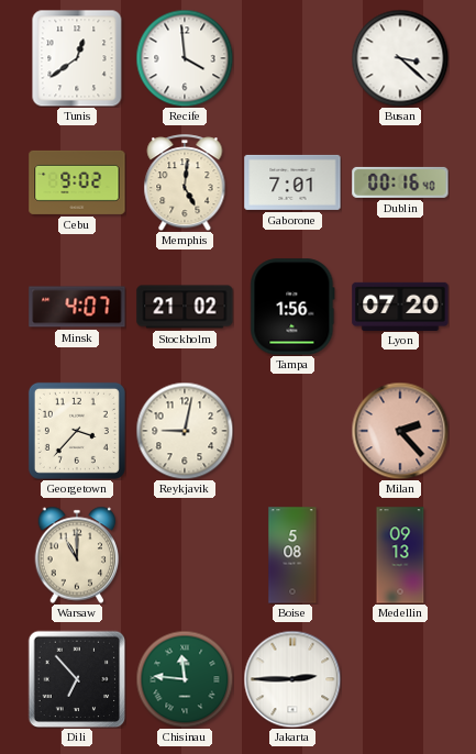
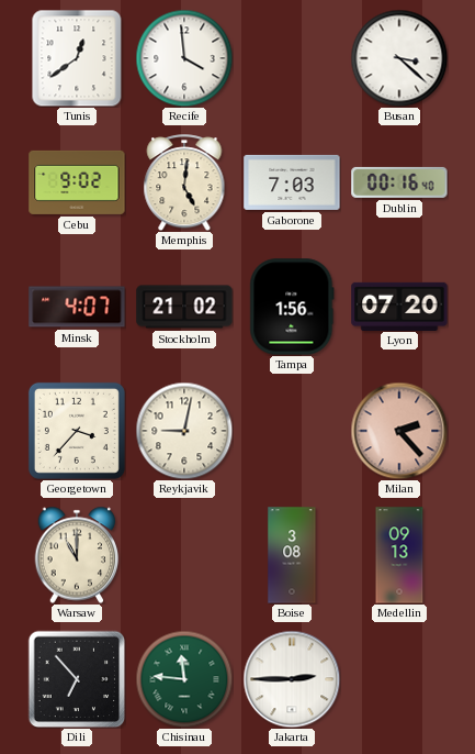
Gaborone: 7:01 -> 7:03 (292, 182)
Boise: 5:08 -> 3:08 (292, 555)
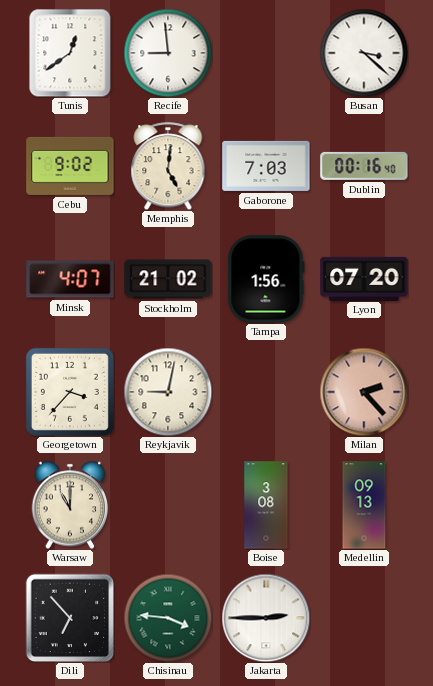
Recife: 3:59 -> 8:59 (168, 53)
Chisinau: 11:46 -> 3:46 (168, 618)
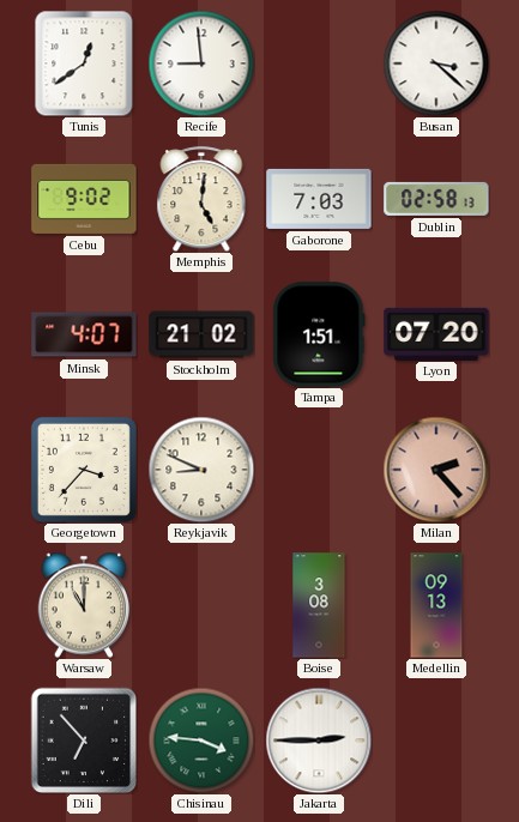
Dublin: 00:16 -> 02:58 (436, 199)
Tampa: 1:56 -> 1:51 (319, 334)
Reykjavik: 9:02 -> 8:49 (201, 470)
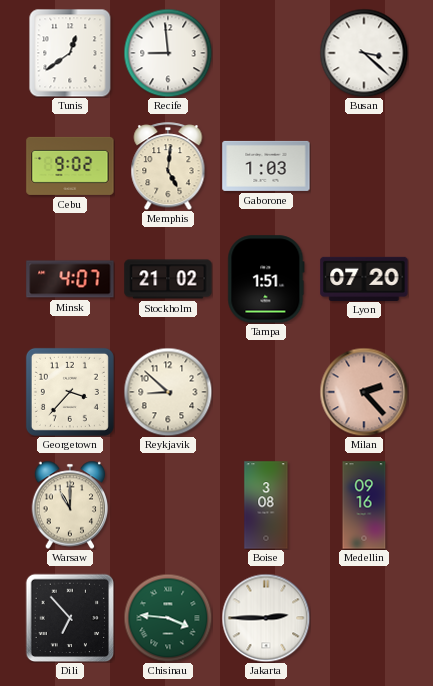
Gaborone: 7:03 -> 1:03 (266, 166)
Dublin: 02:58 -> none (436, 199)
Reykjavik: 8:49 -> 8:52 (168, 392)
Medellin: 09:13 -> 09:16 (364, 505)
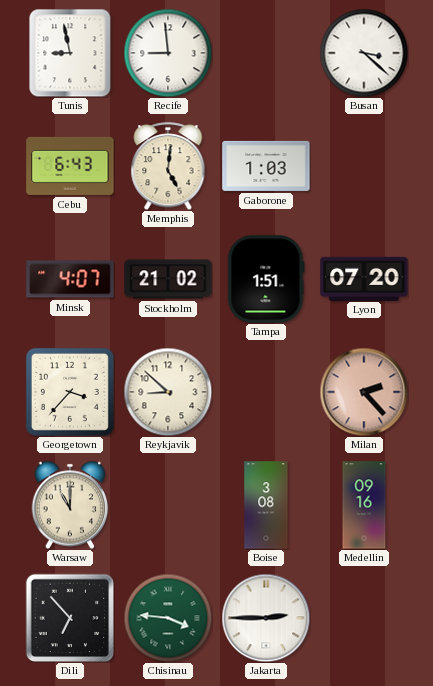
Tunis: 12:39 -> 8:58 (70, 53)
Cebu: 9:02 -> 6:43 (70, 166)
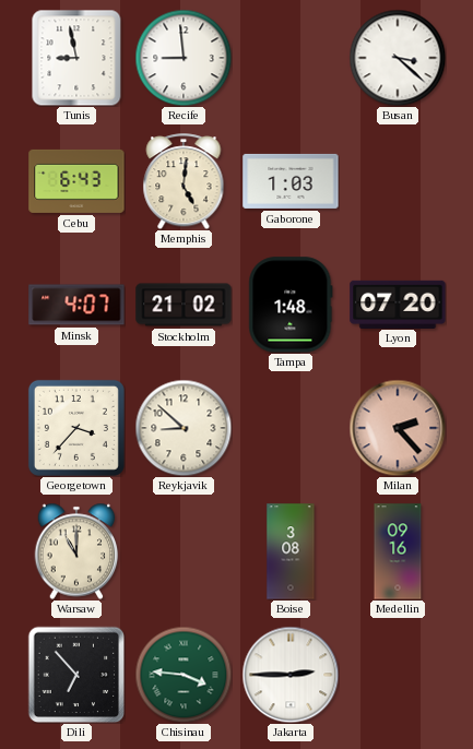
Tampa: 1:51 -> 1:48 (291, 305)
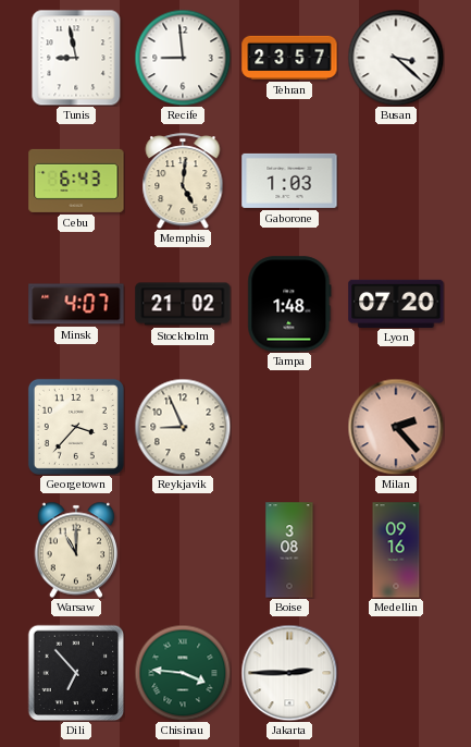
Tehran: none -> 23:57 (289, 58)
Reykjavik: 8:52 -> 8:56 (183, 427)
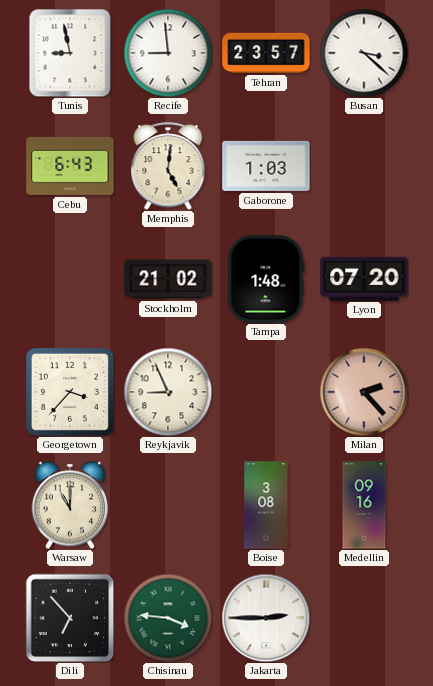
Minsk: 4:07 -> none (76, 304)
